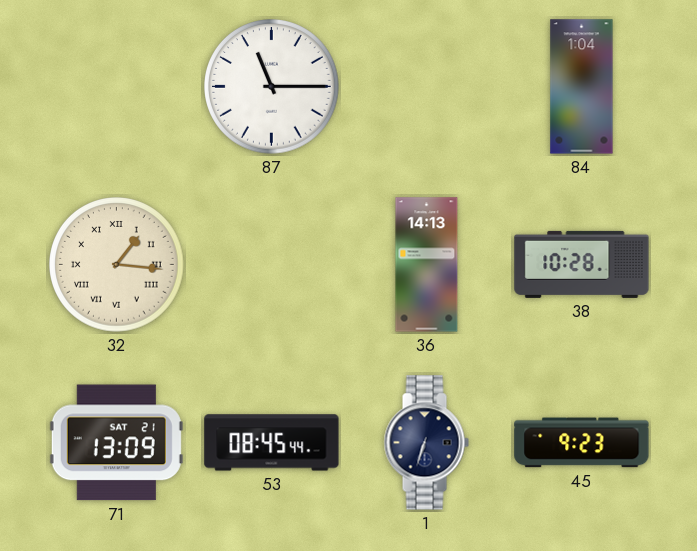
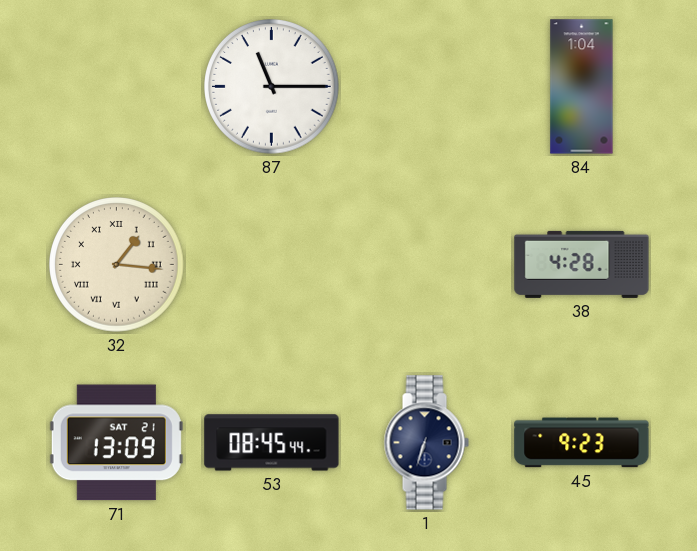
36: 14:13 -> none (427, 265)
38: 10:28 -> 4:28 (582, 264)
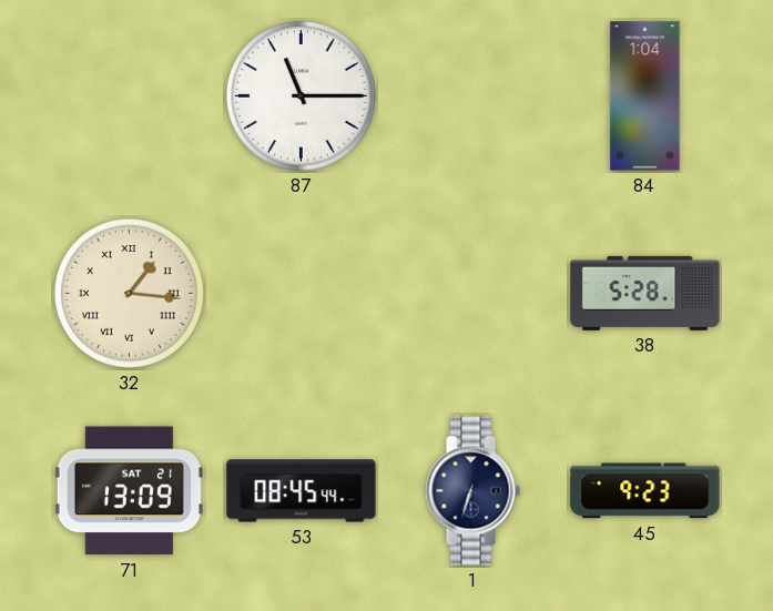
38: 4:28 -> 5:28 (645, 293)
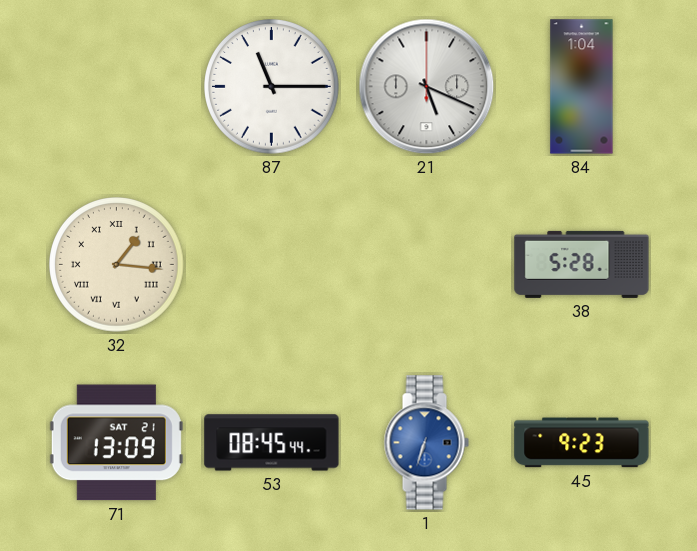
21: none -> 5:19 (427, 87)
1 dial: navy -> blue (426, 443)
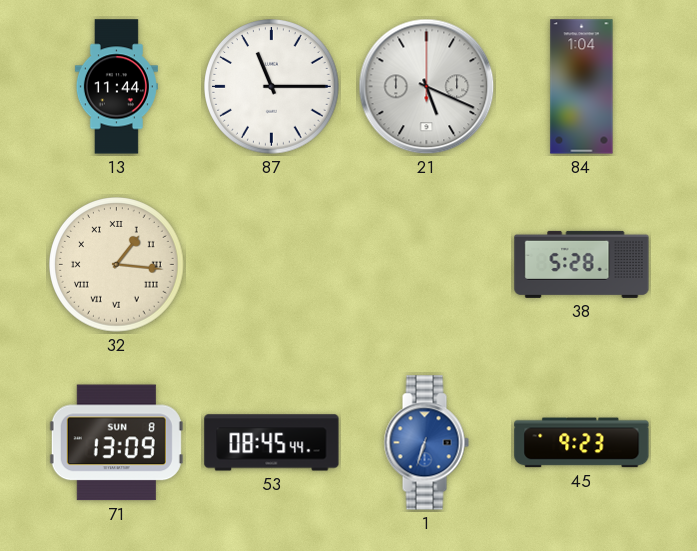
13: none -> 11:44 (116, 87)
71 date: SAT 21 -> SUN 8 (116, 443)
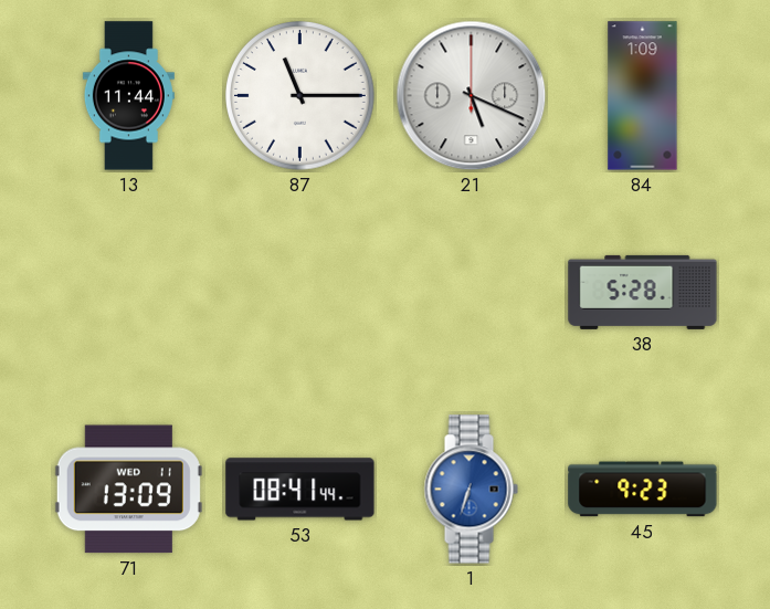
84: 1:04 -> 1:09 (643, 96)
32: 1:16 -> none (117, 265)
71 date: SUN 8 -> WED 11 (128, 490)
53: 08:45 -> 08:41 (300, 490)
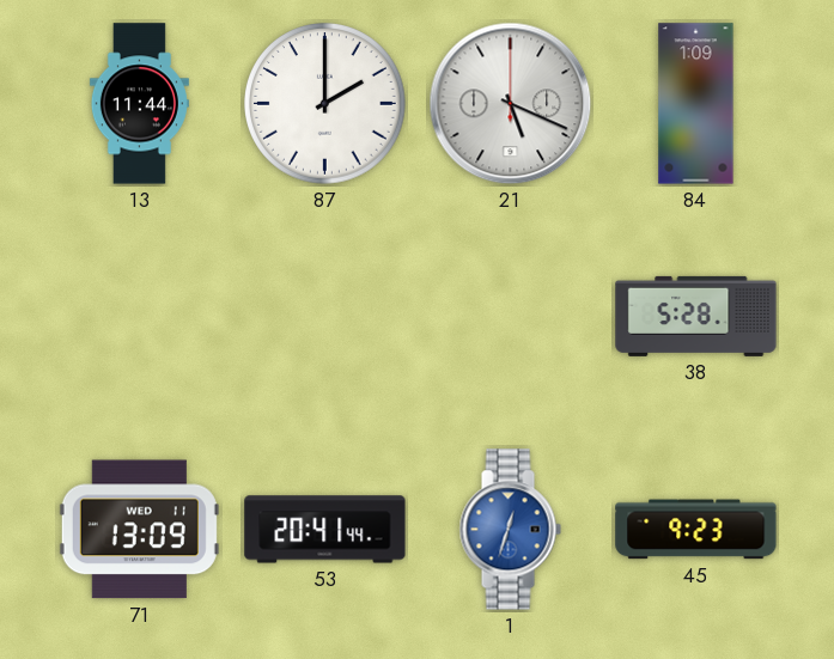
87: 11:15 -> 2:00 (325, 104)
53: 08:41 -> 20:41 (325, 530)
1: 6:33 -> 12:33 (510, 530)
